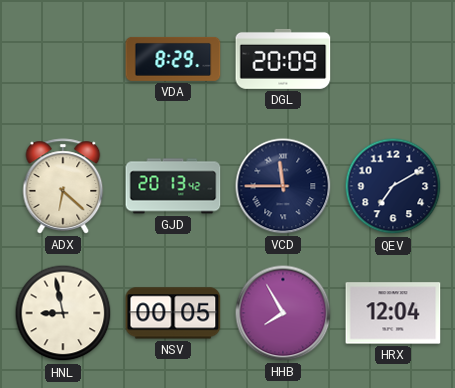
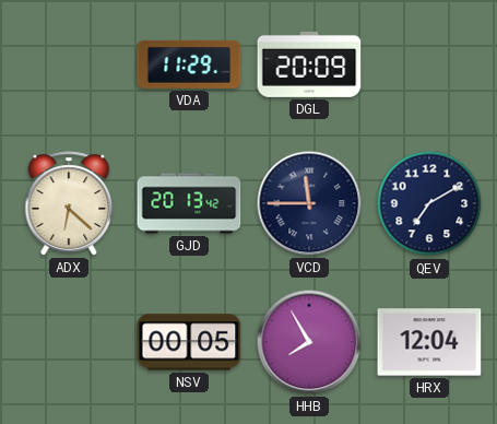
VDA: 8:29 -> 11:29 (189, 64)
HNL: 8:58 -> none (63, 313)
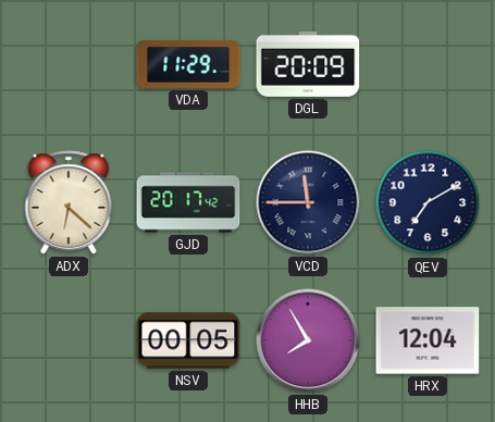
GJD: 20:13 -> 20:17 (188, 202)
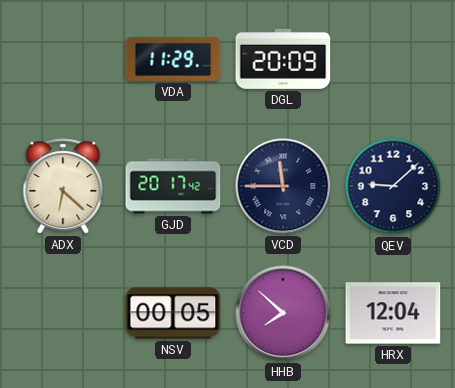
QEV: 7:10 -> 9:08 (393, 186)
HHB: 7:55 -> 7:52 (283, 313)
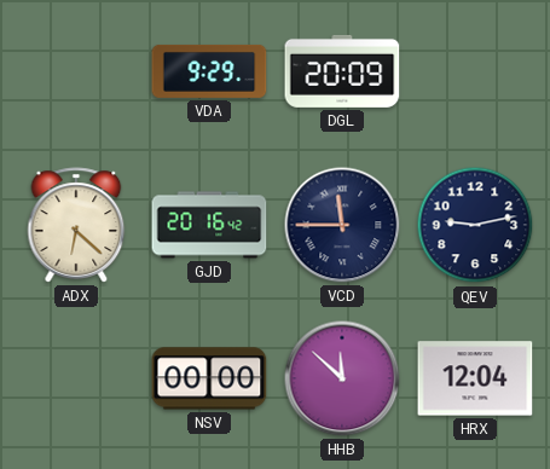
VDA: 11:29 -> 9:29 (209, 71)
GJD: 20:17 -> 20:16 (209, 225)
QEV: 9:08 -> 9:13 (475, 225)
NSV: 00:05 -> 00:00 (209, 378)
HHB: 7:52 -> 11:52 (342, 378)
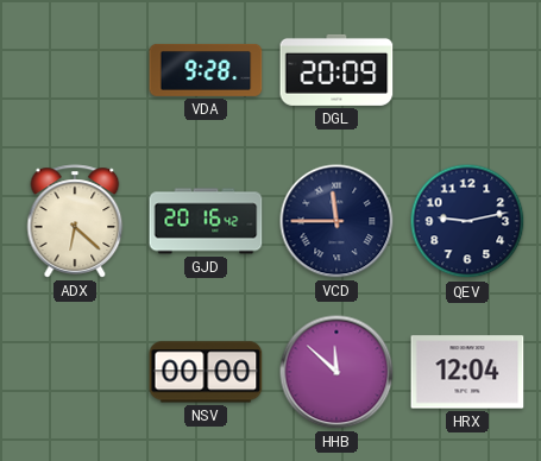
VDA: 9:29 -> 9:28 (206, 70)
